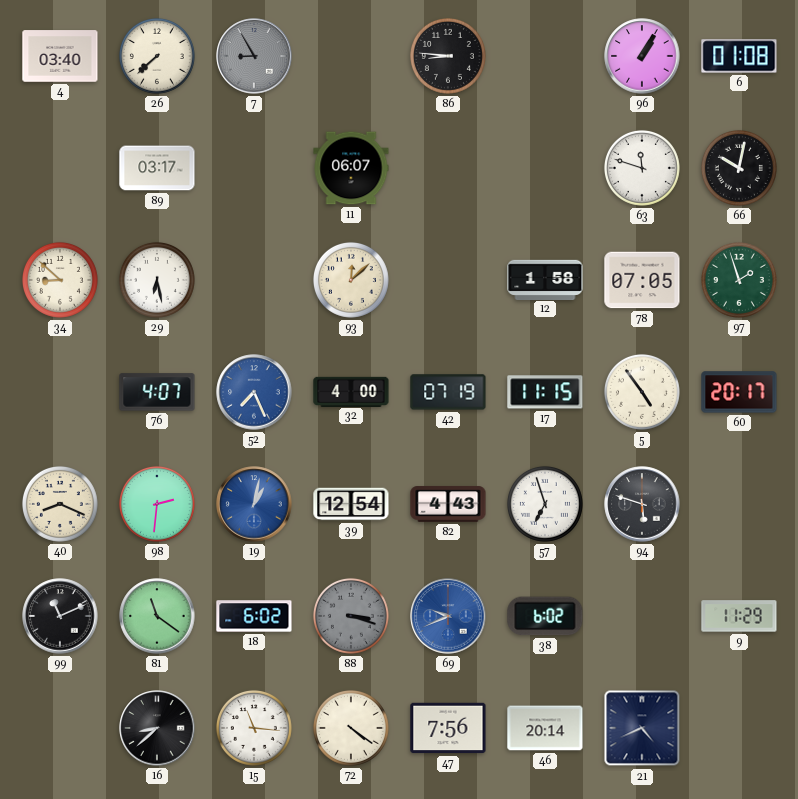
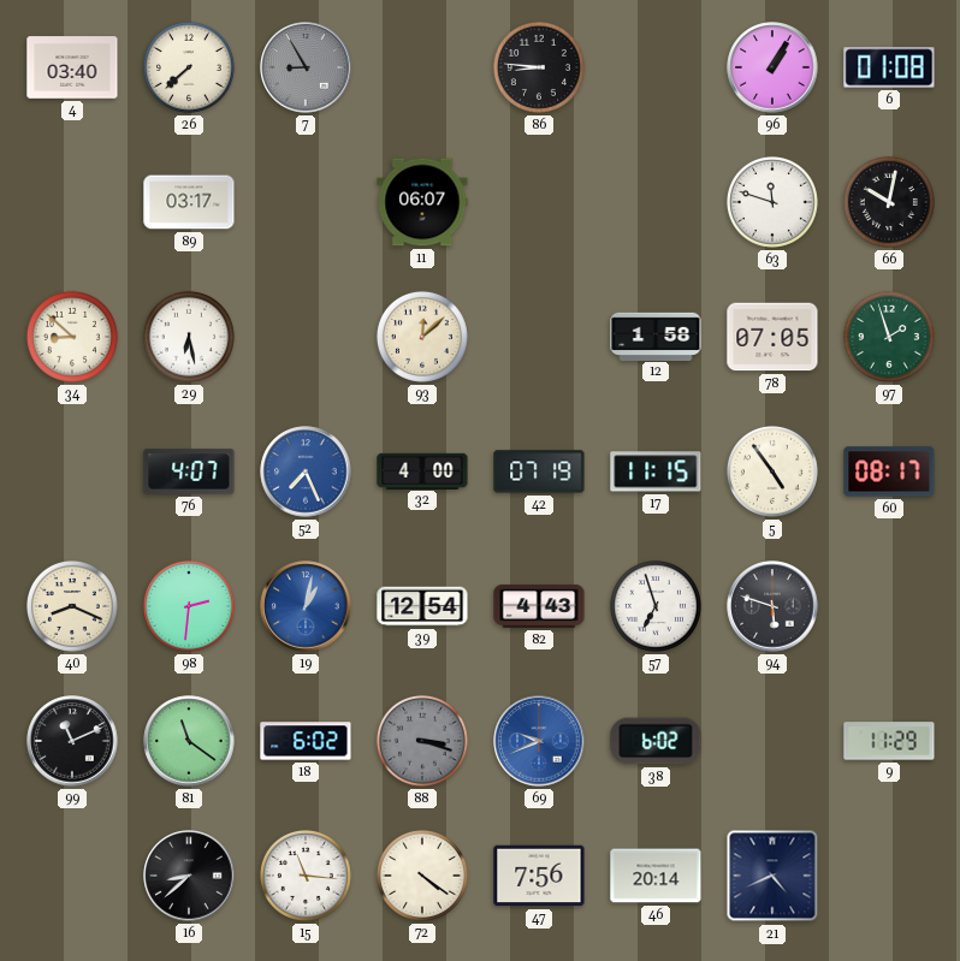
60: 20:17 -> 08:17 (889, 471)
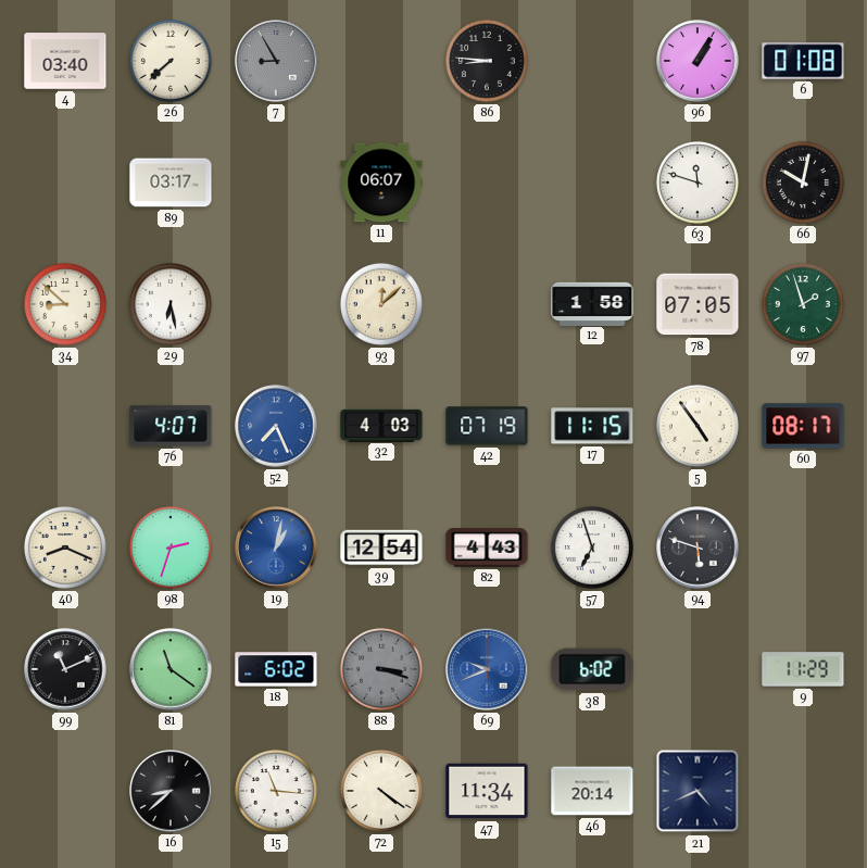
32: 4:00 -> 4:03 (381, 425)
98: 2:31 -> 2:33 (171, 548)
47: 7:56 -> 11:34 (487, 791)
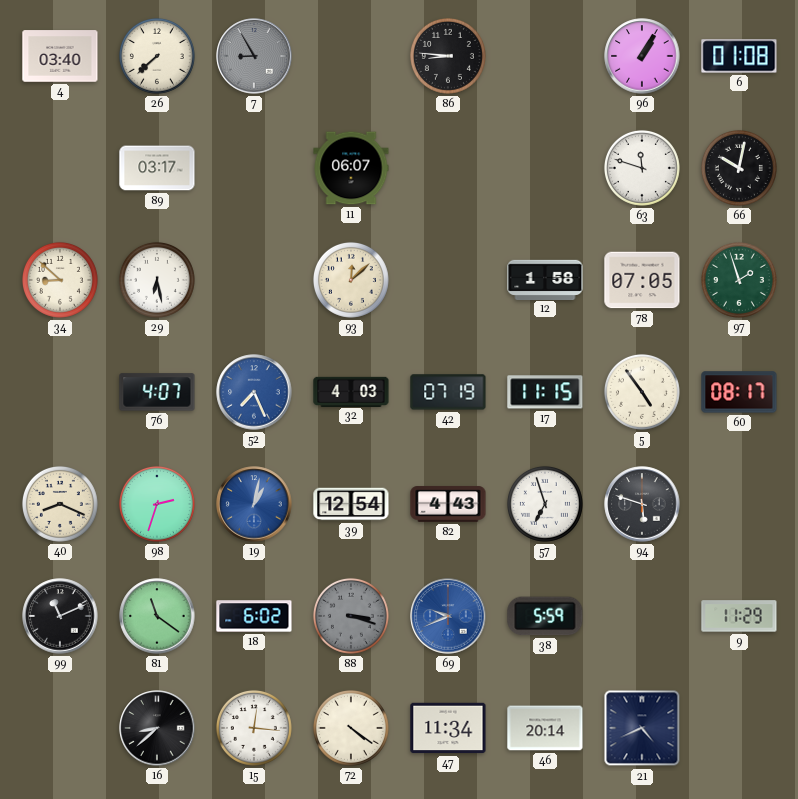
38: 6:02 -> 5:59 (545, 616)
15: 11:16 -> 12:16 (254, 728)
